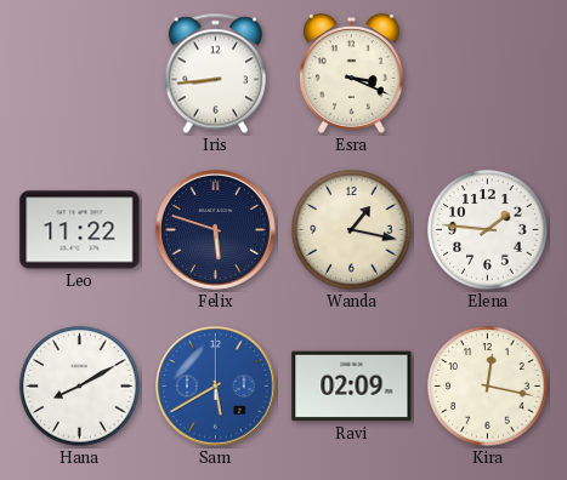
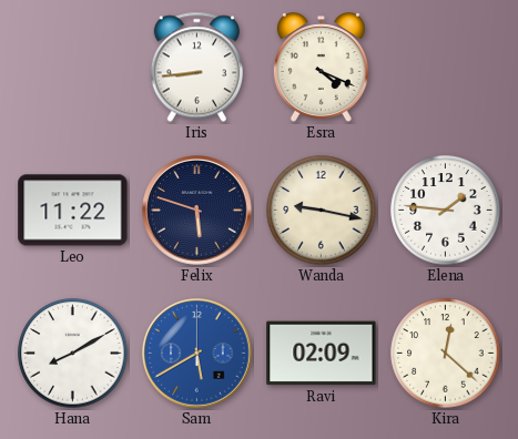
Esra: 3:19 -> 4:19 (321, 68)
Wanda: 1:17 -> 9:17 (322, 211)
Kira: 12:17 -> 12:22 (446, 354)
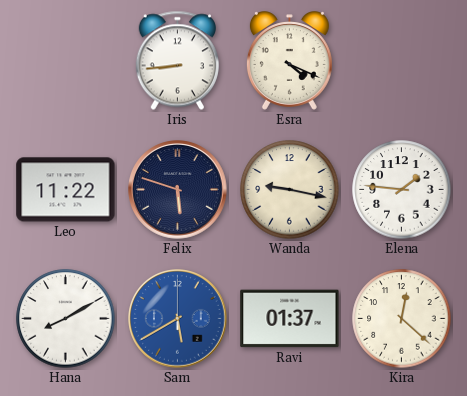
Ravi: 02:09 -> 01:37 (290, 319)
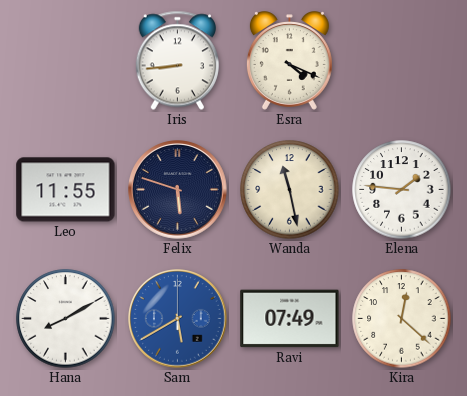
Leo: 11:22 -> 11:55 (66, 190)
Wanda: 9:17 -> 11:28 (290, 190)
Ravi: 01:37 -> 07:49 (290, 319)
